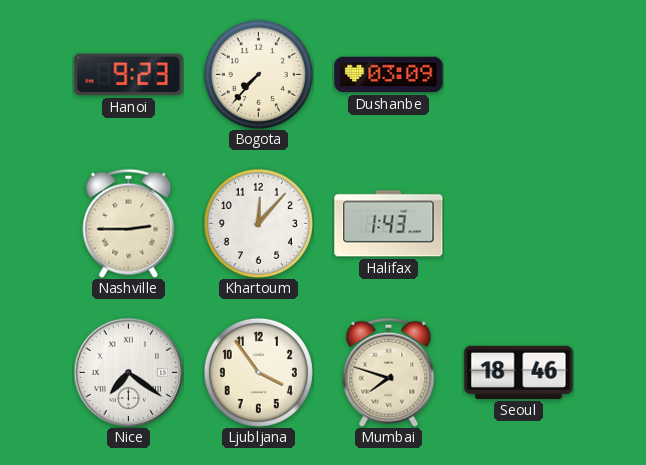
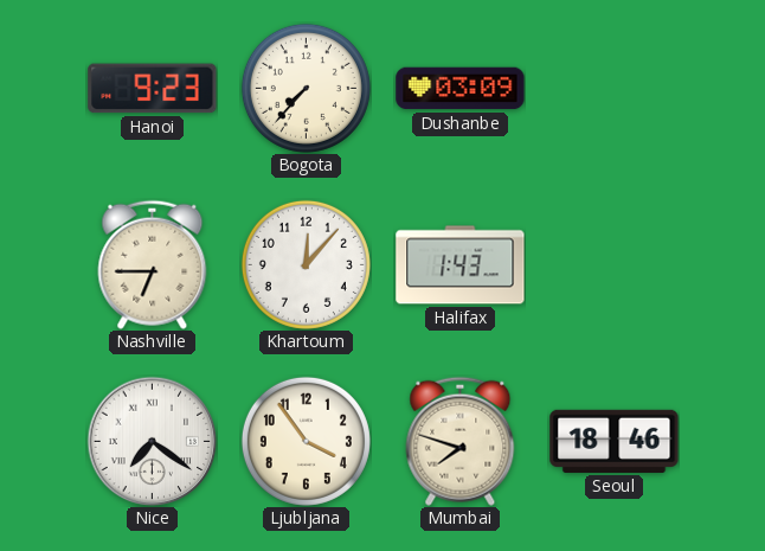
Nashville: 2:45 -> 6:45 (153, 264)
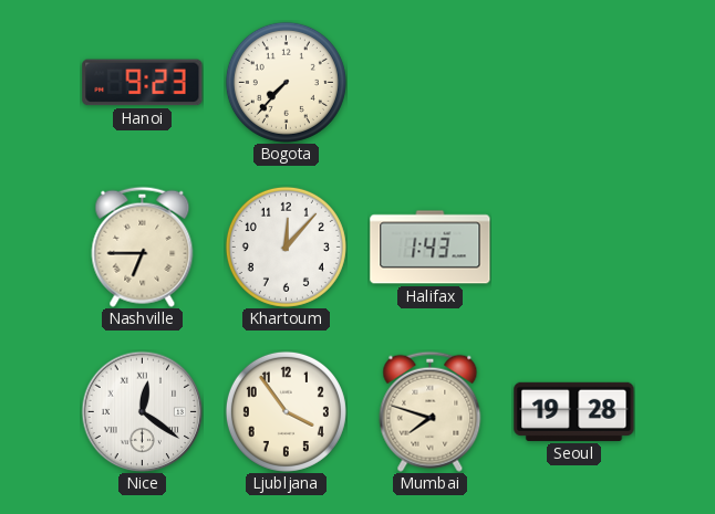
Dushanbe: 03:09 -> none (461, 89)
Nice: 7:21 -> 12:21 (142, 411)
Seoul: 18:46 -> 19:28 (574, 411)
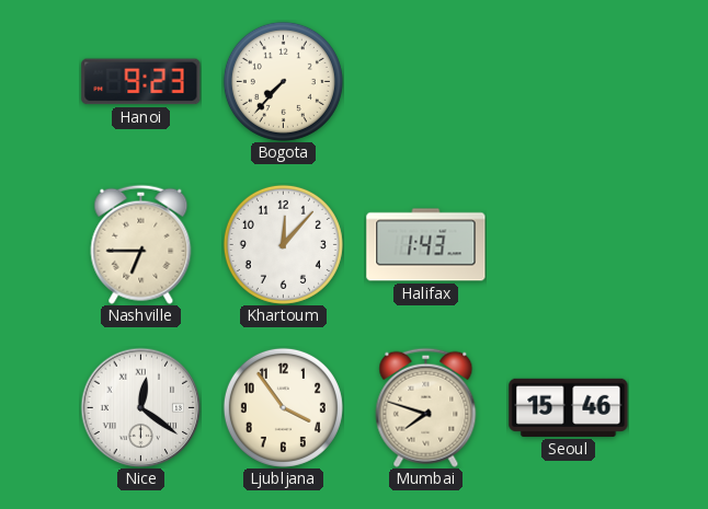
Seoul: 19:28 -> 15:46 (569, 407)
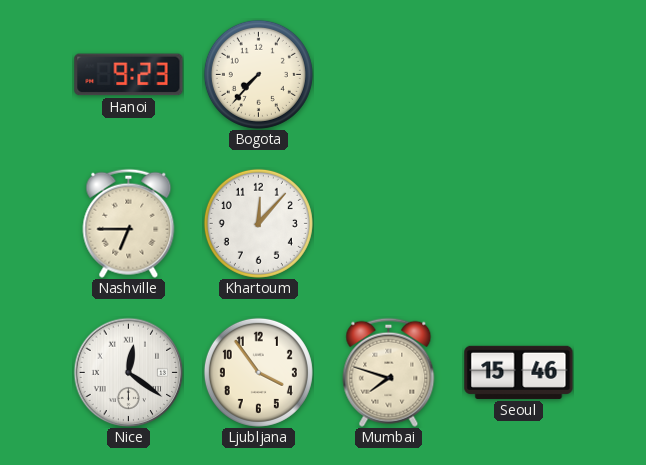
Halifax: 1:43 -> none (426, 245)
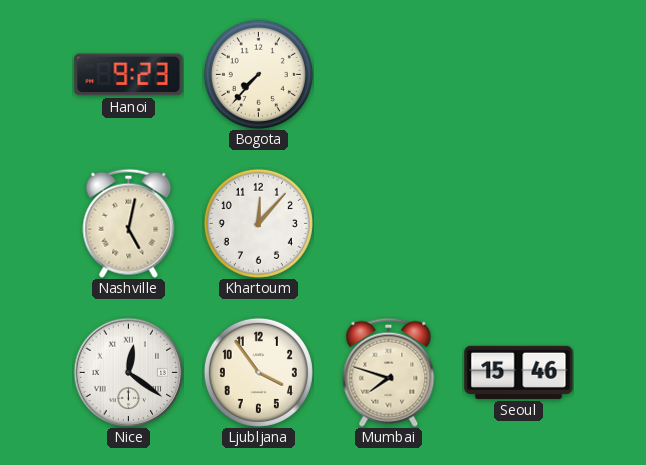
Nashville: 6:45 -> 5:02 (129, 223)
